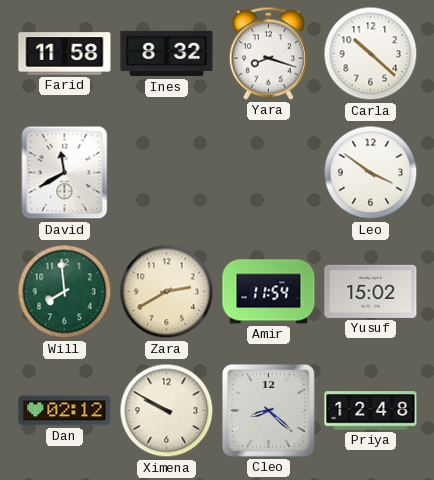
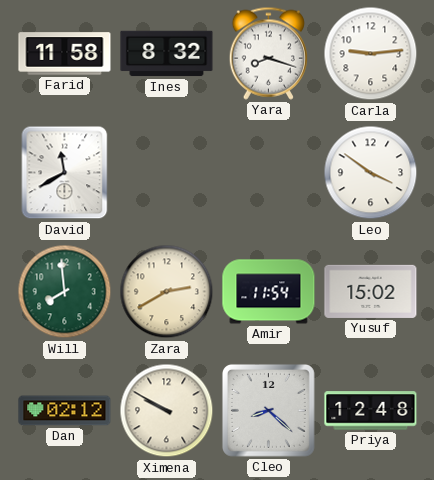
Carla: 10:22 -> 9:14 (371, 54)
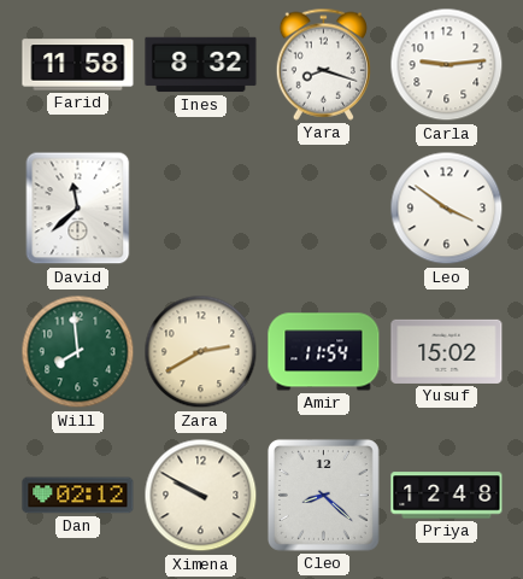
David: 11:40 -> 11:38 (78, 209)
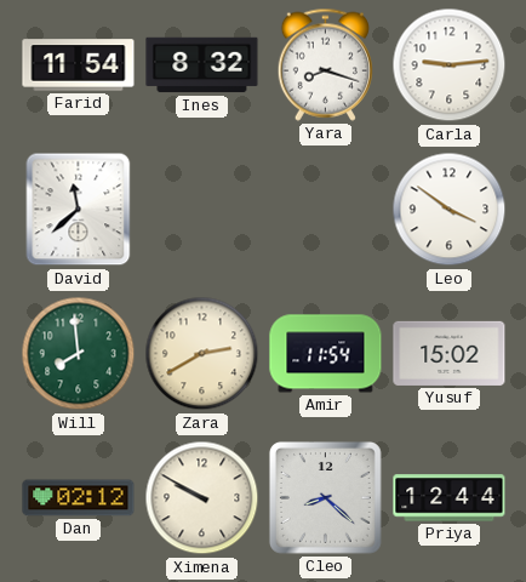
Farid: 11:58 -> 11:54 (79, 65)
Priya: 12:48 -> 12:44 (450, 498)
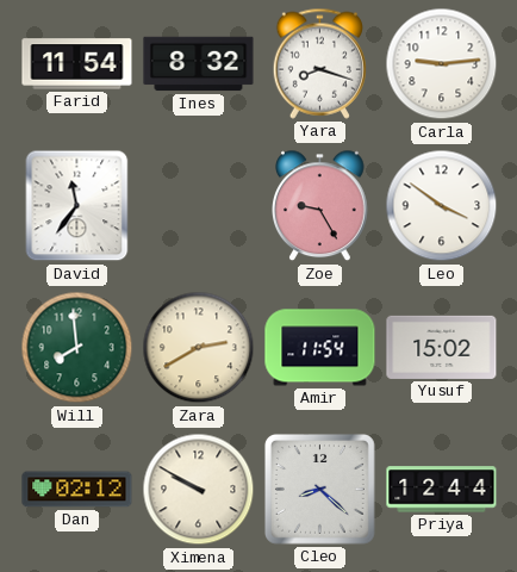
David: 11:38 -> 11:36 (77, 206)
Zoe: none -> 9:25 (320, 206)
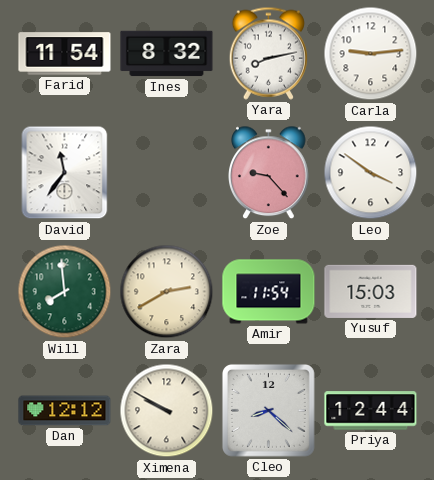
Yara: 8:18 -> 8:13 (268, 53)
Zoe: 9:25 -> 9:23 (269, 173)
Yusuf: 15:02 -> 15:03 (371, 291)
Dan: 02:12 -> 12:12 (65, 411)
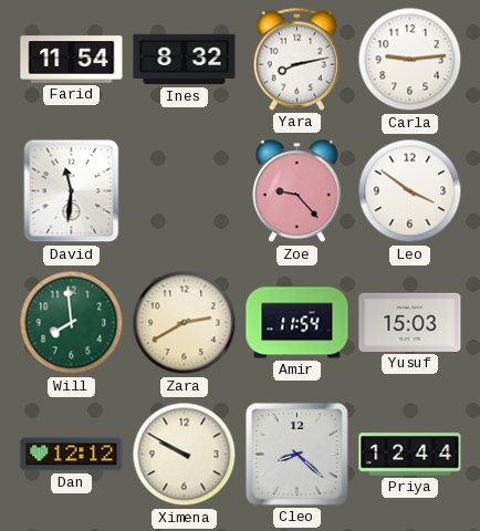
David: 11:36 -> 11:31 (72, 191)
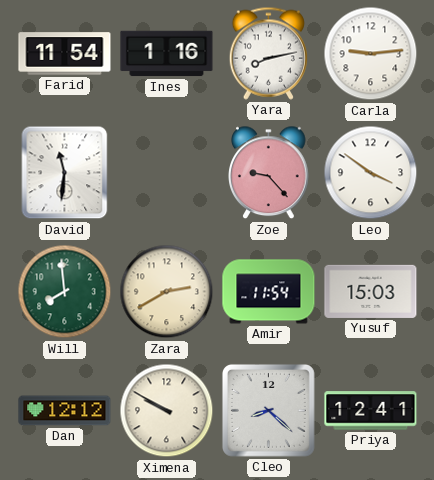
Ines: 8:32 -> 1:16 (167, 54)
Priya: 12:44 -> 12:41 (371, 411)
